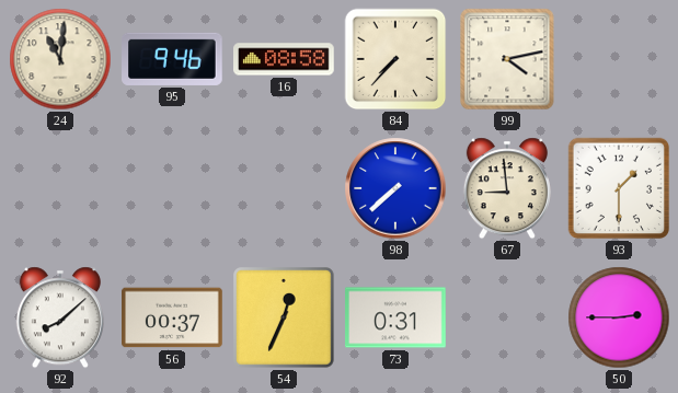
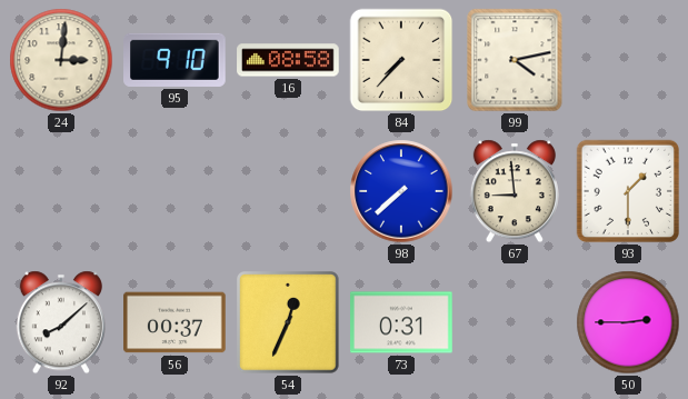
24: 11:01 -> 3:01 (61, 60)
95: 9:46 -> 9:10 (176, 60)
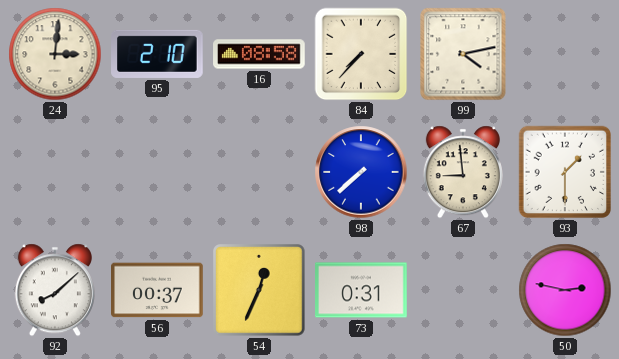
95: 9:10 -> 2:10 (158, 54)
50: 2:45 -> 2:47 (565, 290)
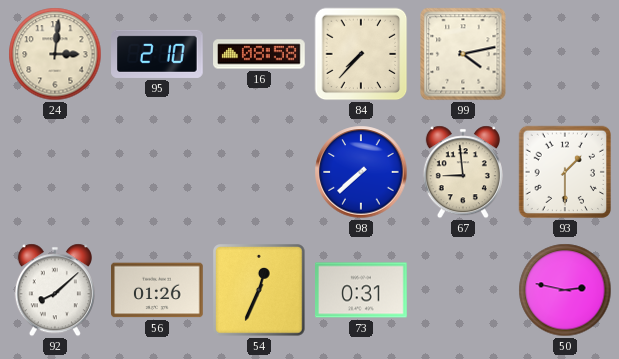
56: 00:37 -> 01:26 (158, 290)
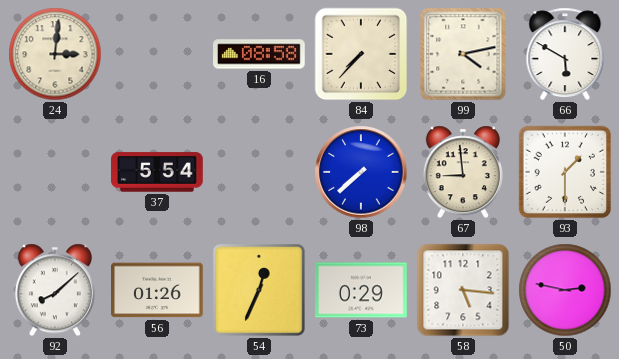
95: 2:10 -> none (158, 54)
66: none -> 5:50 (565, 54)
37: none -> 5:54 (158, 172)
73: 0:31 -> 0:29 (362, 290)
58: none -> 5:16 (463, 290)
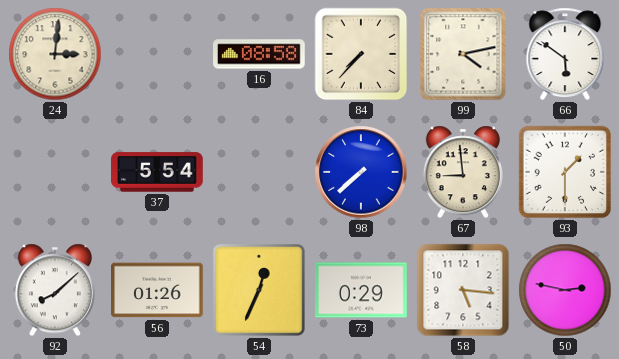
66: 5:50 -> 5:51 (565, 54)
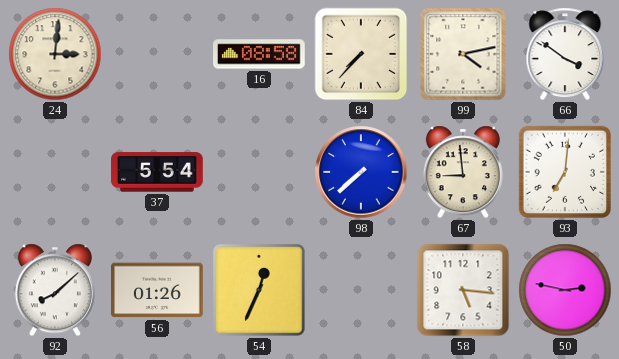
66: 5:51 -> 3:51 (565, 54)
93: 1:30 -> 7:01 (565, 172)
73: 0:29 -> none (362, 290)
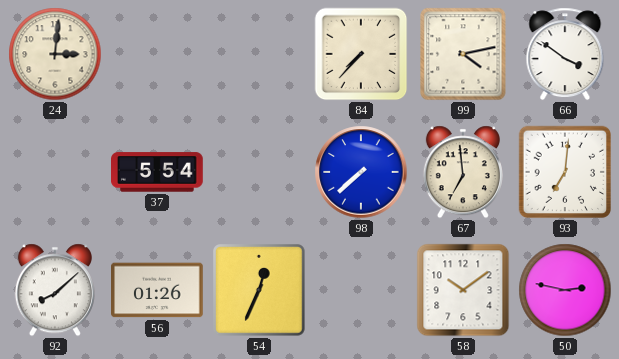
16: 08:58 -> none (259, 54)
67: 8:59 -> 6:59 (463, 172)
58: 5:16 -> 10:09 (463, 290)
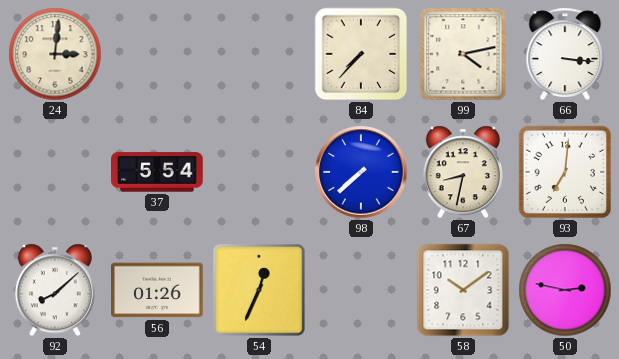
66: 3:51 -> 3:16 (565, 54)
67: 6:59 -> 8:32 (463, 172)
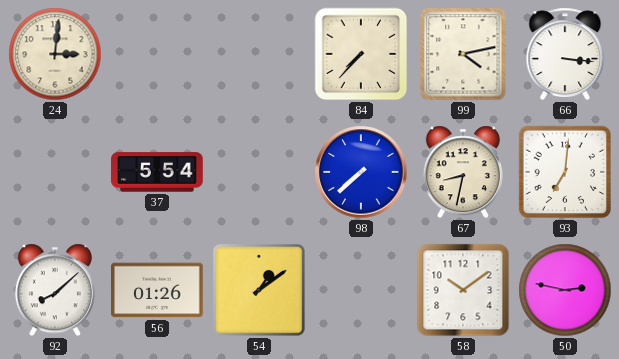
54: 12:34 -> 1:09 (259, 290)
